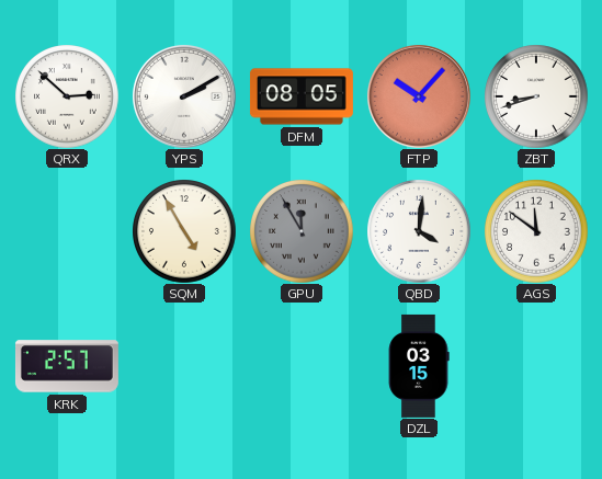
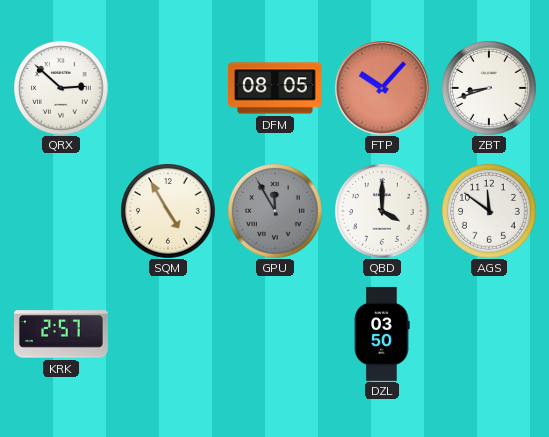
YPS: 2:10 -> none (184, 96)
QBD: 4:01 -> 4:00 (382, 211)
DZL: 03:15 -> 03:50 (382, 334)
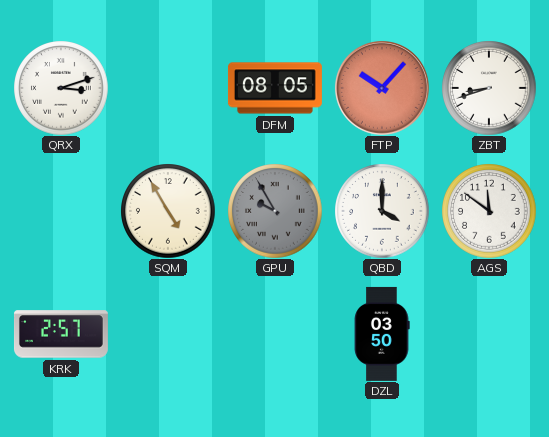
QRX: 2:52 -> 3:12 (61, 88)
GPU: 11:55 -> 9:55 (275, 211)
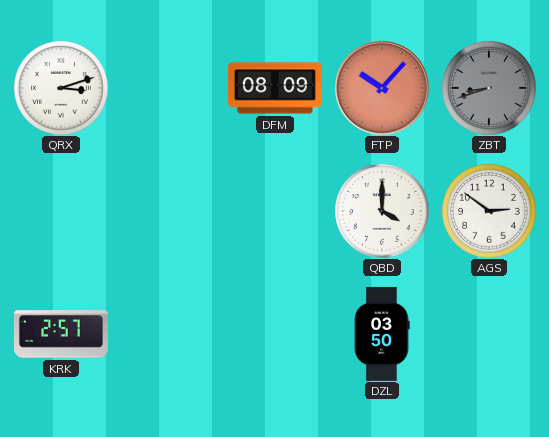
DFM: 08:05 -> 08:09 (275, 88)
ZBT dial: white -> grey (489, 88)
SQM: 4:55 -> none (168, 211)
GPU: 9:55 -> none (275, 211)
AGS: 11:51 -> 2:51 (489, 211)
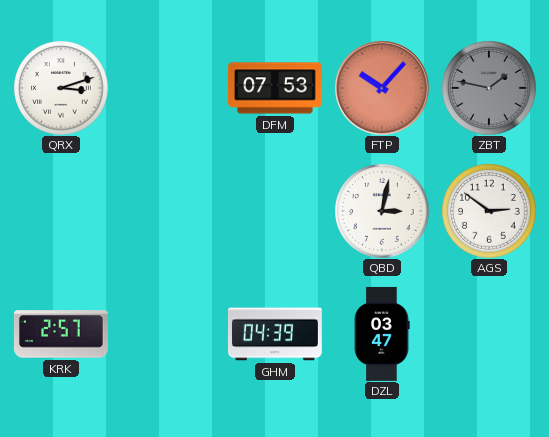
DFM: 08:09 -> 07:53 (275, 88)
ZBT: 8:42 -> 1:47 (489, 88)
QBD: 4:00 -> 3:02 (382, 211)
GHM: none -> 04:39 (275, 334)
DZL: 03:50 -> 03:47 (382, 334)
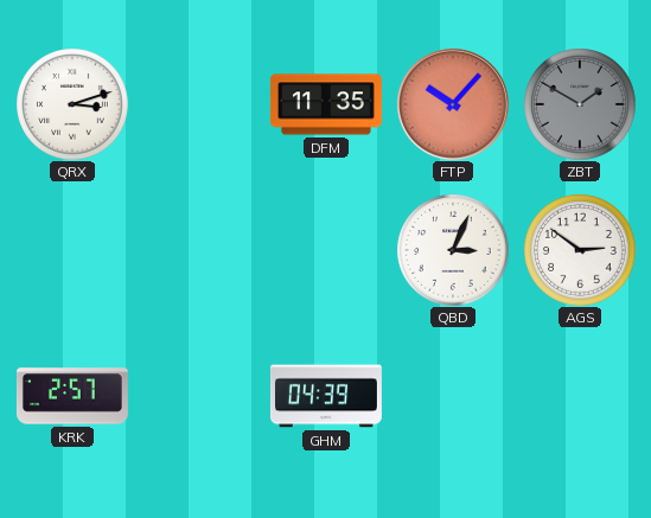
DFM: 07:53 -> 11:35 (326, 104)
ZBT: 1:47 -> 1:50 (580, 104)
QBD: 3:02 -> 3:04 (453, 250)
DZL: 03:47 -> none (382, 334)
